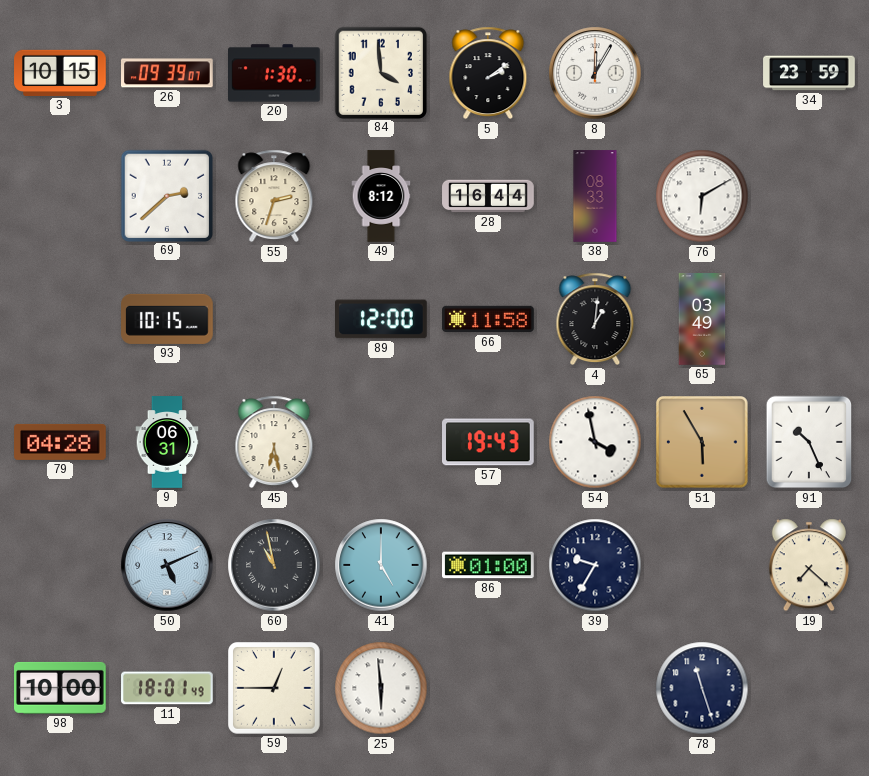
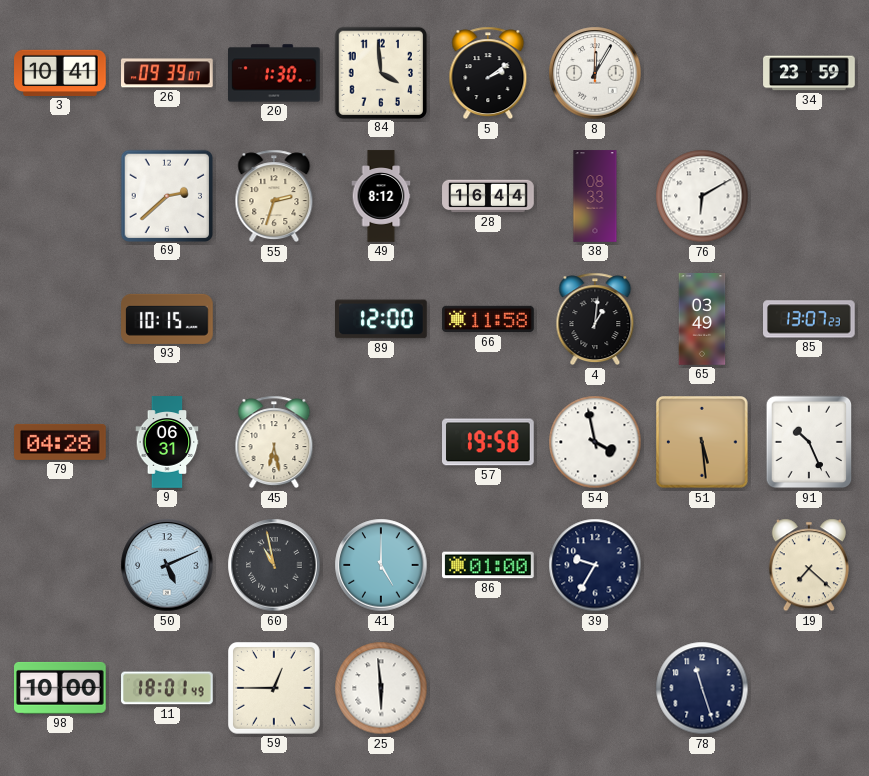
3: 10:15 -> 10:41 (60, 73)
85: none -> 13:07 (810, 319)
57: 19:43 -> 19:58 (489, 442)
51: 5:55 -> 5:29 (702, 442)
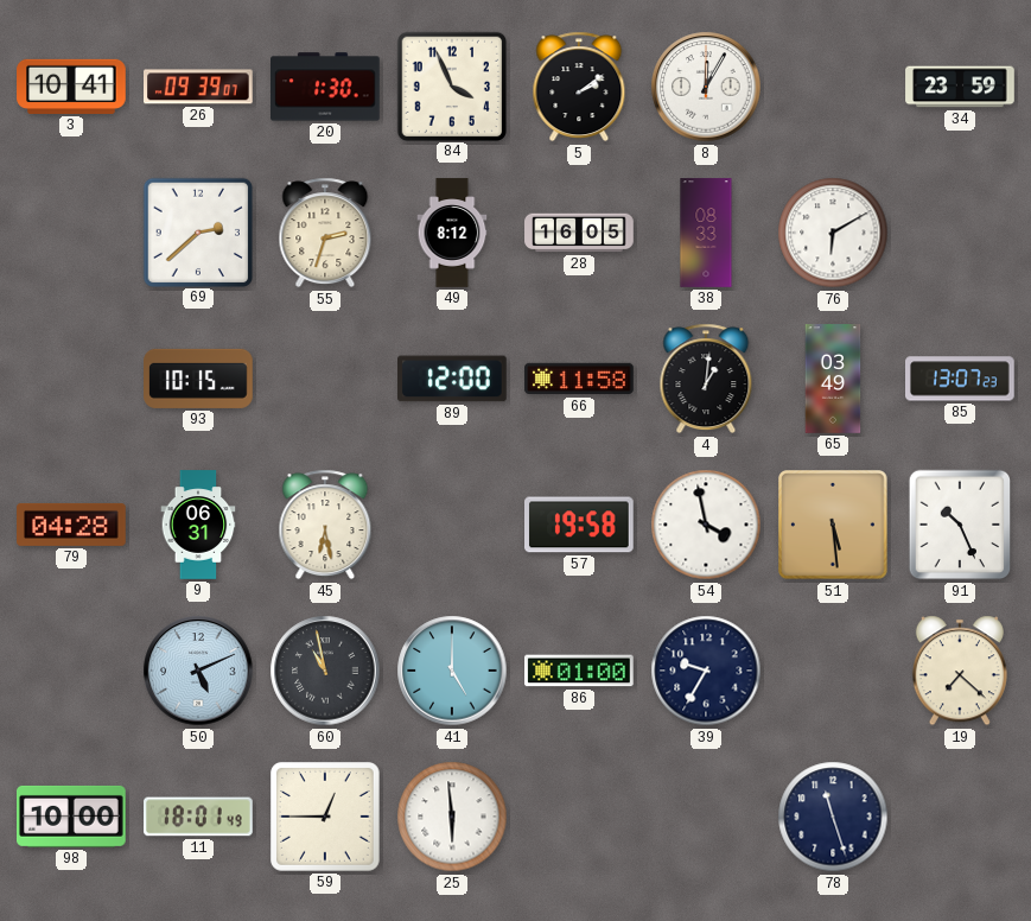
84: 3:59 -> 3:56 (451, 85)
28: 16:44 -> 16:05 (579, 233)
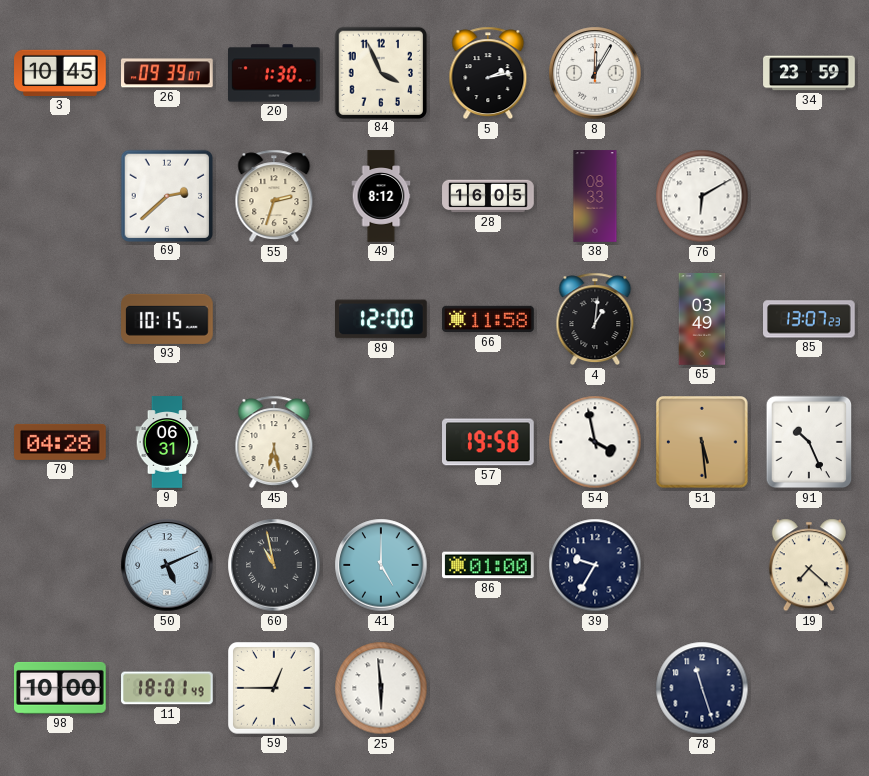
3: 10:41 -> 10:45 (60, 73)
5: 2:09 -> 2:13 (488, 73)
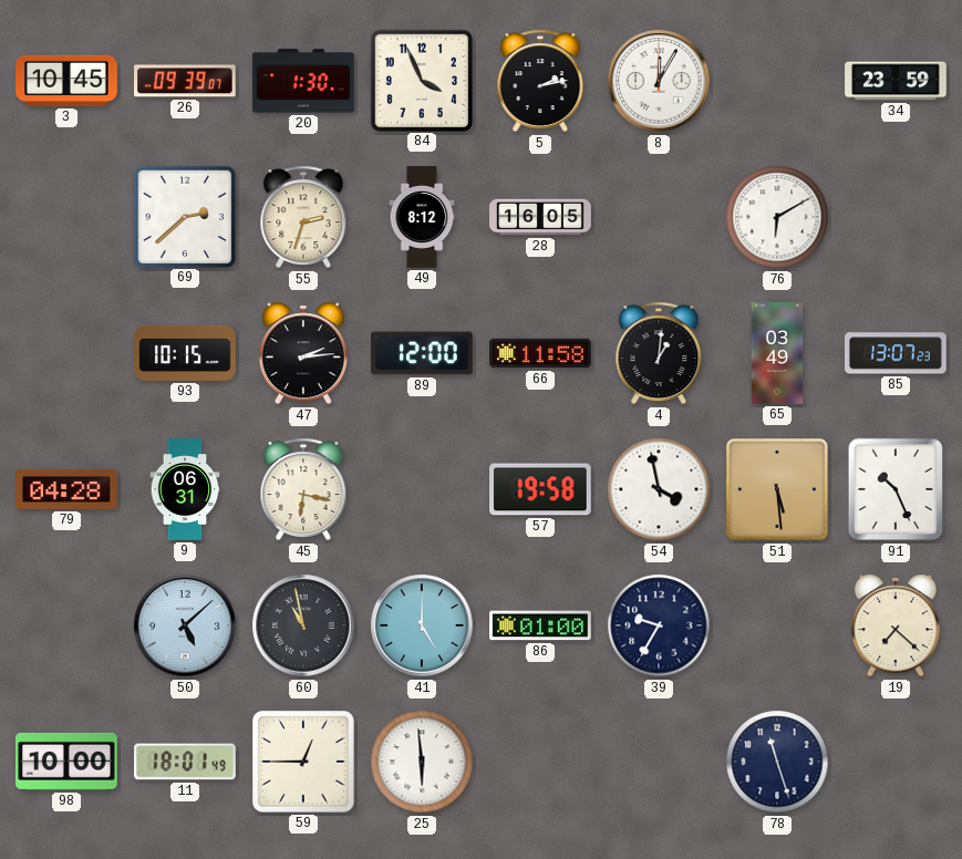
38: 08:33 -> none (595, 196)
47: none -> 2:14 (303, 353)
45: 6:28 -> 6:17 (303, 489)
50: 5:11 -> 5:08 (185, 625)
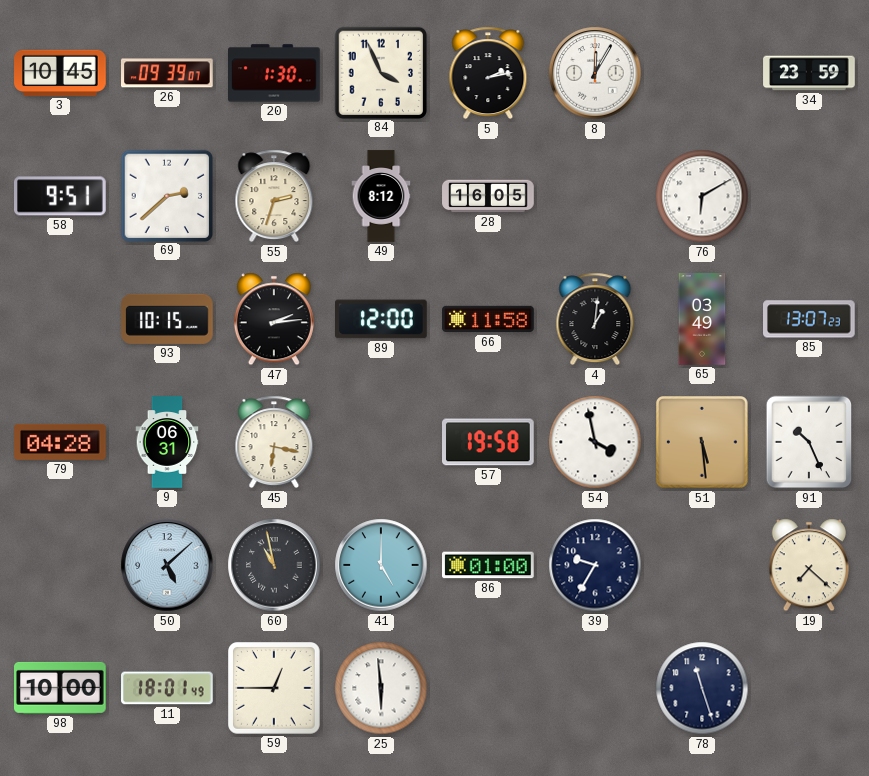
58: none -> 9:51 (61, 196)
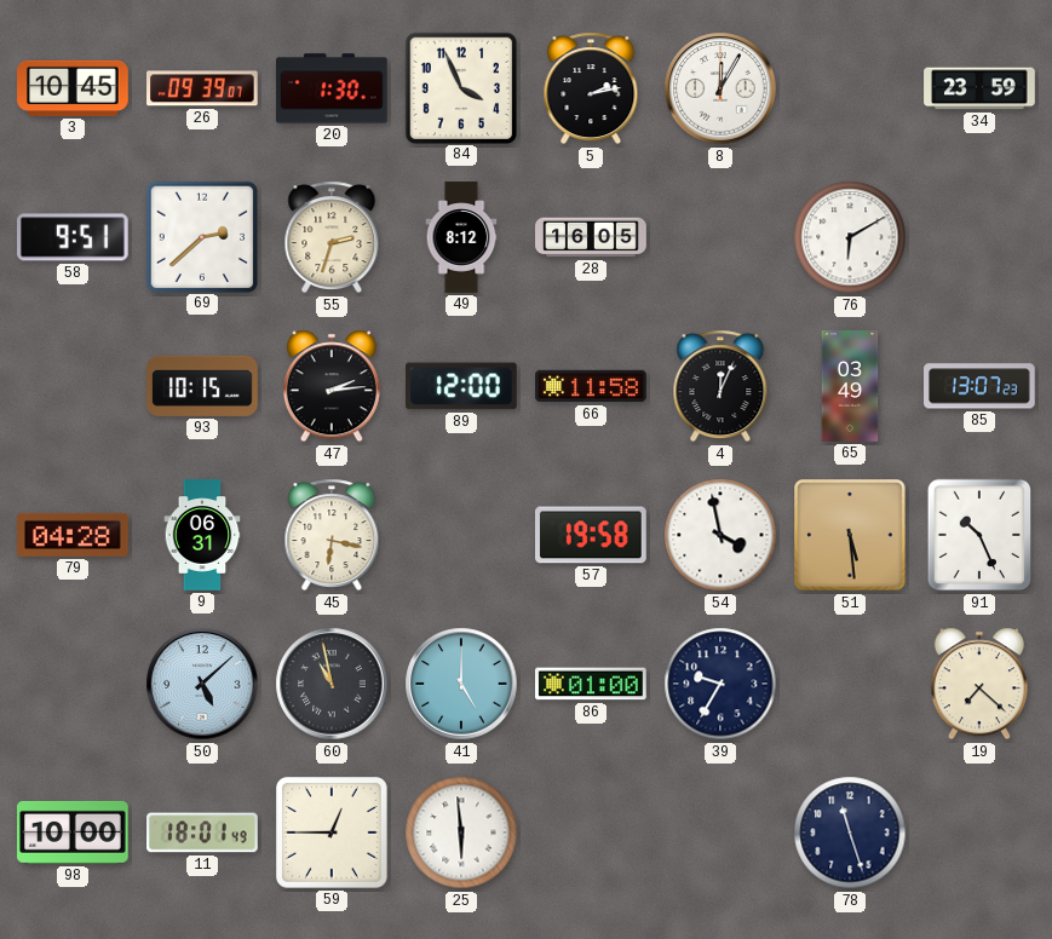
4: 1:01 -> 12:04 (720, 386)
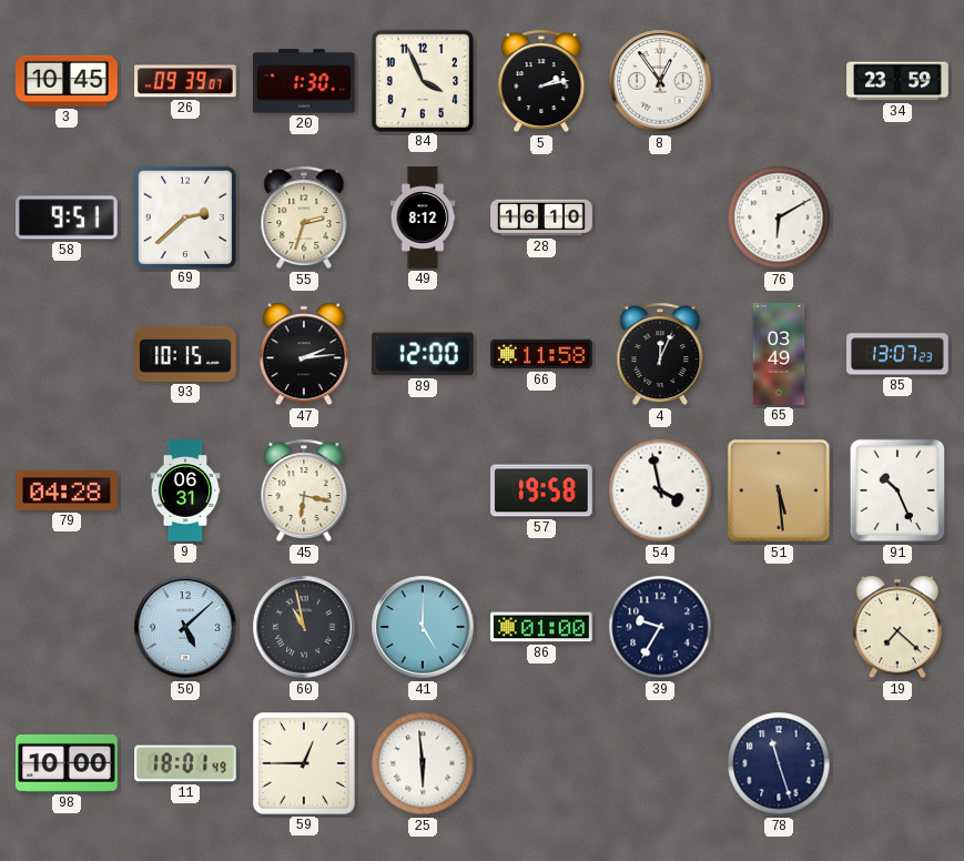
8: 12:05 -> 12:54 (660, 81)
28: 16:05 -> 16:10 (541, 217)
